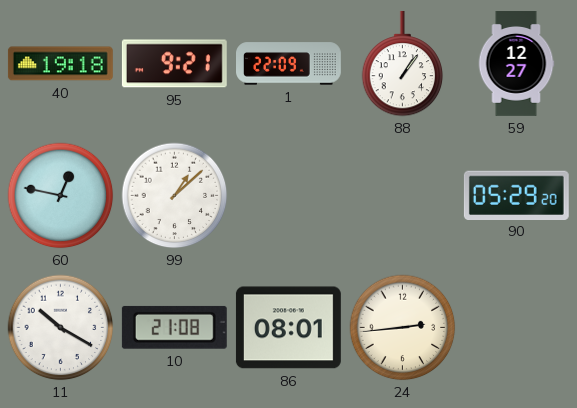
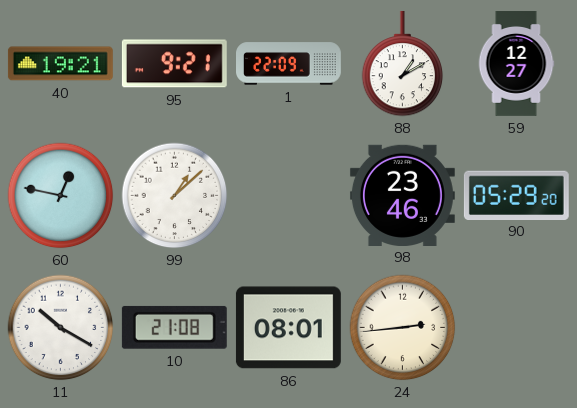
40: 19:18 -> 19:21 (60, 64)
88: 1:06 -> 1:10 (403, 64)
98: none -> 23:46 (402, 195)
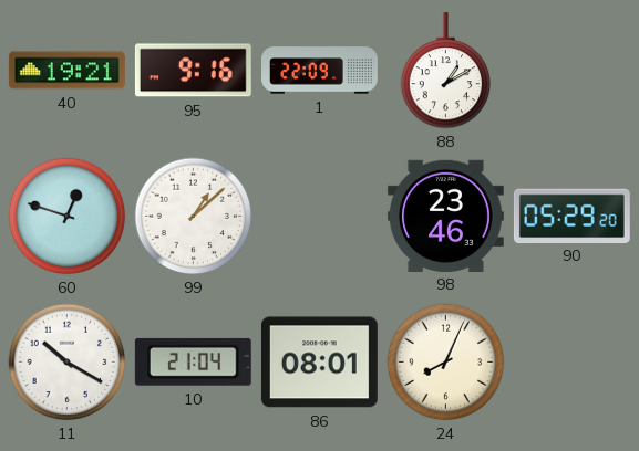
95: 9:21 -> 9:16 (193, 71)
59: 12:27 -> none (516, 64)
60: 12:47 -> 12:48 (68, 217)
10: 21:08 -> 21:04 (193, 361)
24: 2:44 -> 8:04 (446, 363)
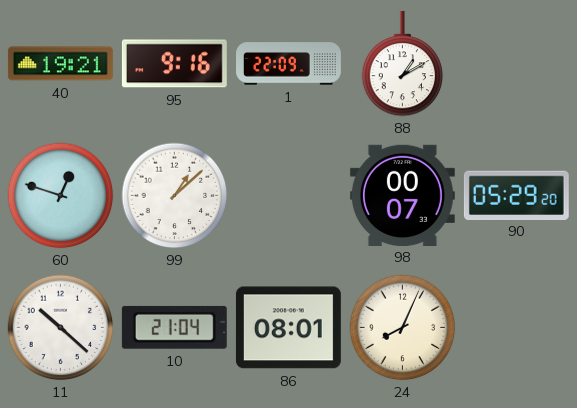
98: 23:46 -> 00:07 (402, 195)
11: 10:20 -> 10:22 (61, 328)
